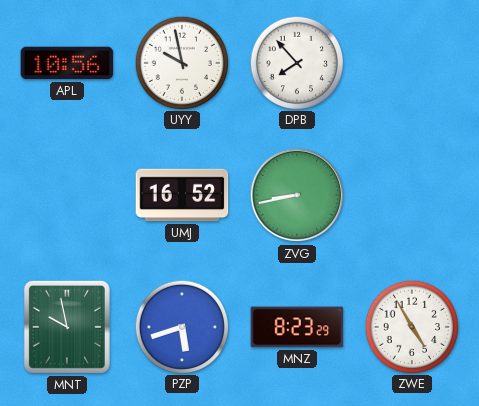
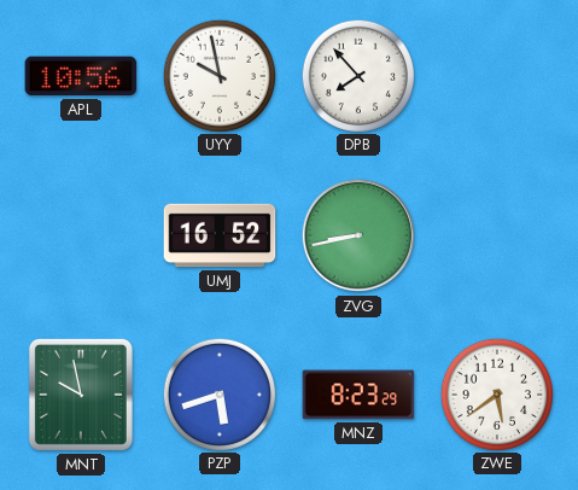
ZWE: 4:55 -> 5:39 (496, 393)
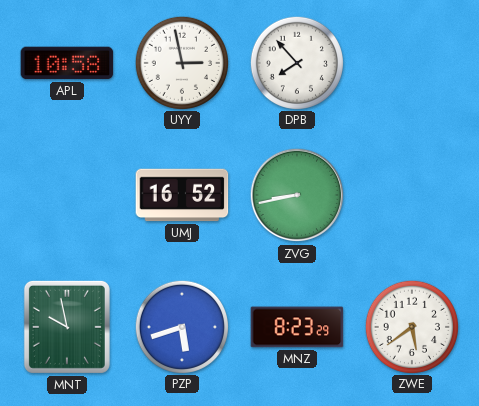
APL: 10:56 -> 10:58 (67, 63)
UYY: 9:58 -> 2:58 (181, 62)
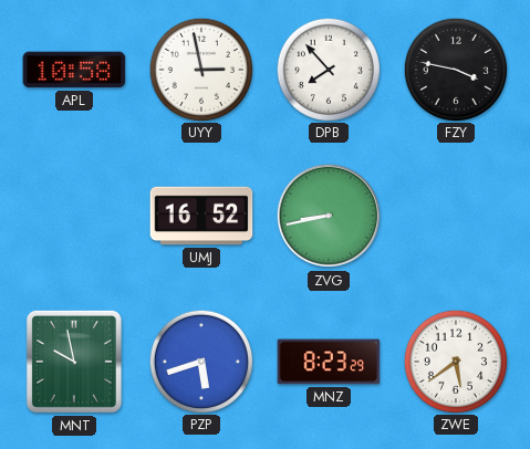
FZY: none -> 3:47 (455, 69)
